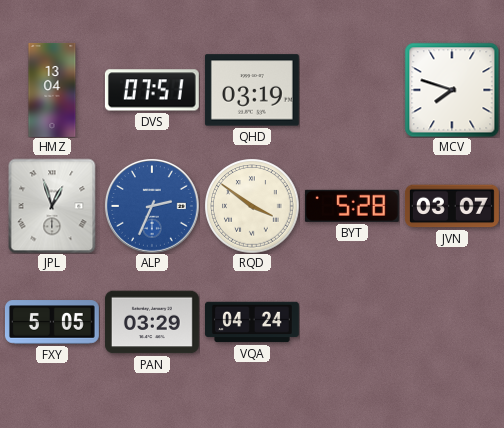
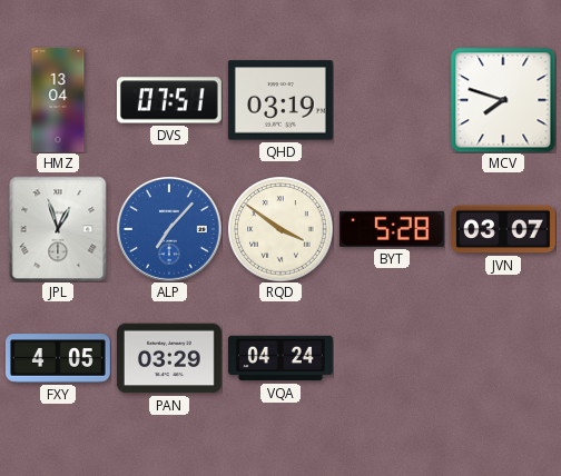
ALP: 2:34 -> 7:07 (169, 229)
FXY: 5:05 -> 4:05 (58, 358)
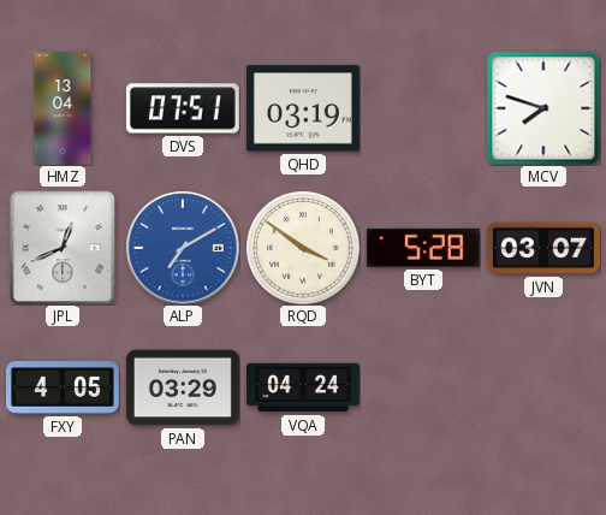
JPL: 12:57 -> 12:41 (63, 248)
ALP: 7:07 -> 7:10 (183, 248)
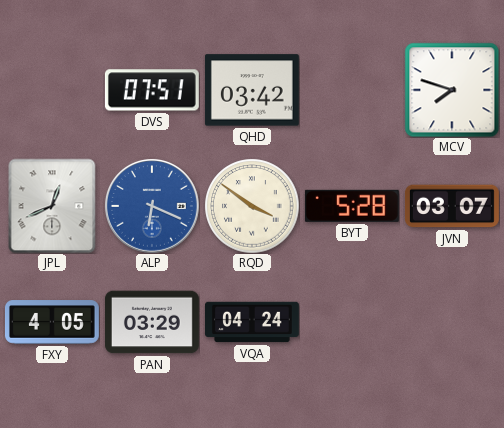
HMZ: 13:04 -> none (63, 108)
QHD: 03:19 -> 03:42 (252, 90)
ALP: 7:10 -> 6:19 (152, 206)
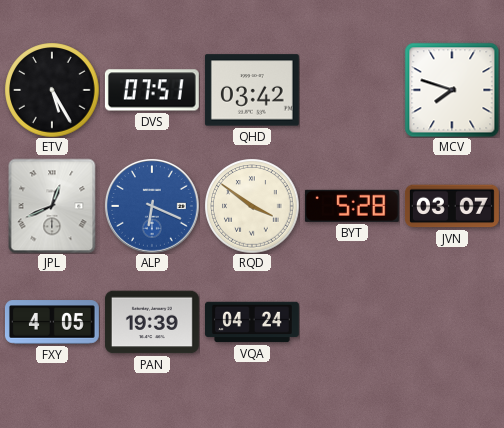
ETV: none -> 5:25 (52, 90)
PAN: 03:29 -> 19:39 (152, 322)
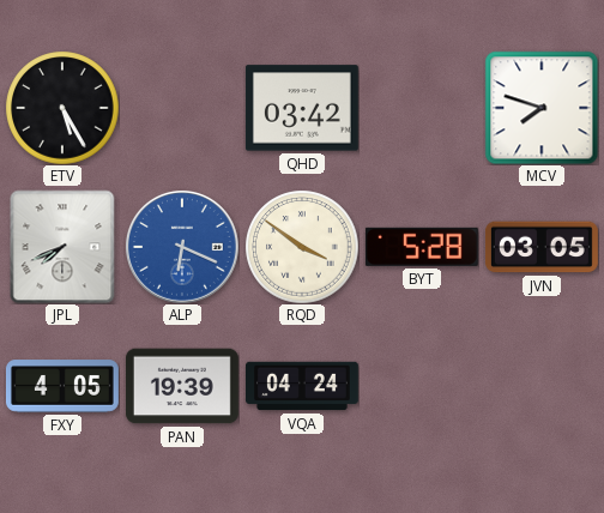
DVS: 07:51 -> none (152, 90)
JPL: 12:41 -> 7:41 (62, 247)
JVN: 03:07 -> 03:05 (542, 247)
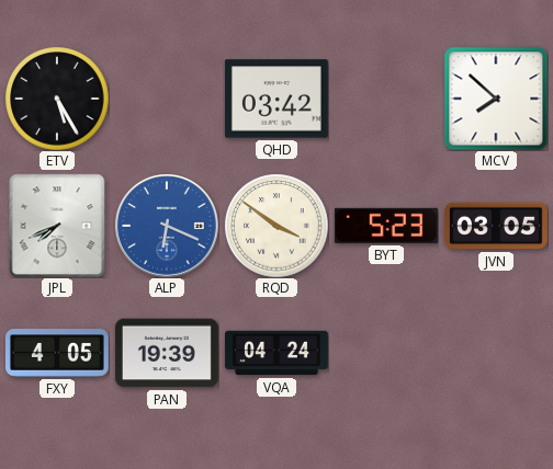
MCV: 7:48 -> 7:52 (496, 99)
BYT: 5:28 -> 5:23 (386, 226)
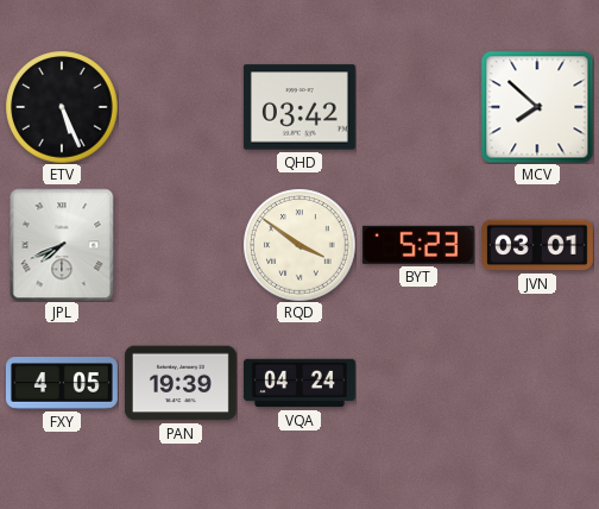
ETV: 5:25 -> 5:26 (62, 107)
ALP: 6:19 -> none (167, 226)
JVN: 03:05 -> 03:01 (537, 245)
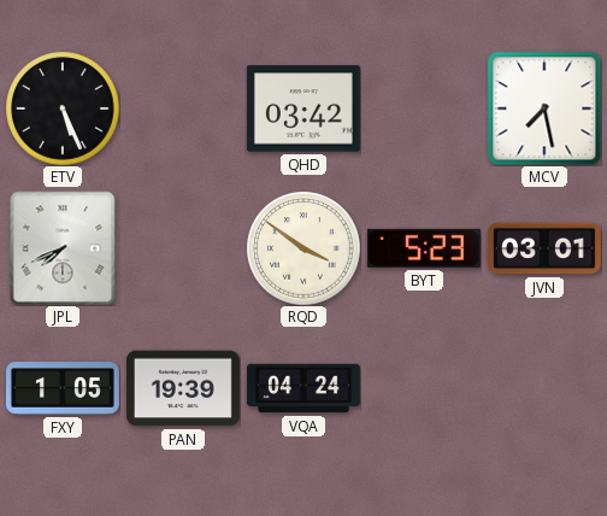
MCV: 7:52 -> 7:28 (544, 109)
FXY: 4:05 -> 1:05 (63, 388)
